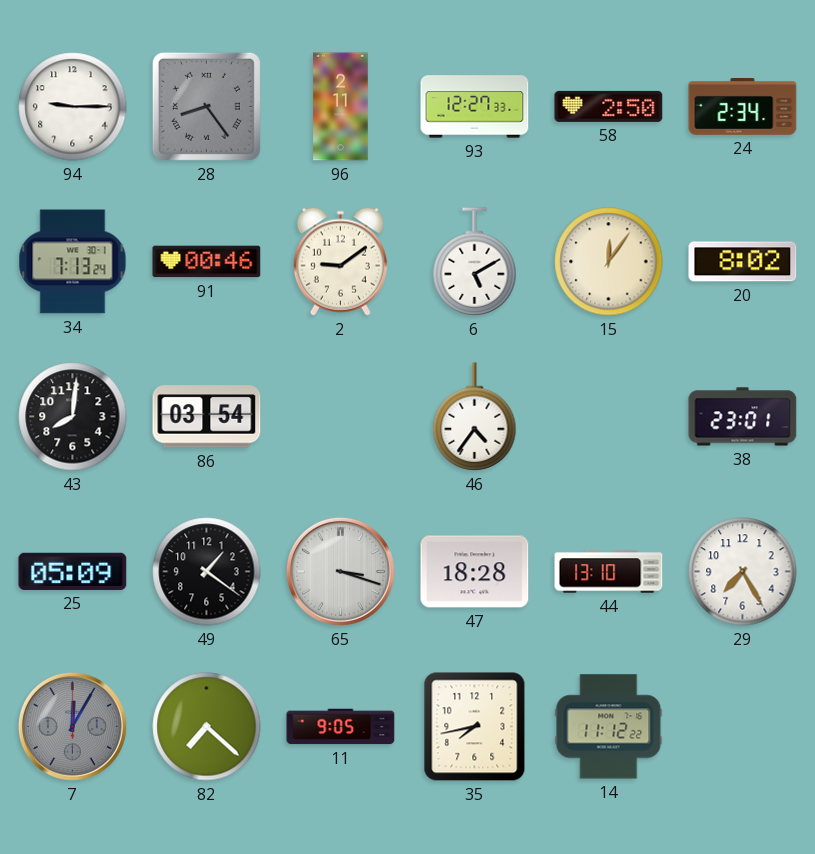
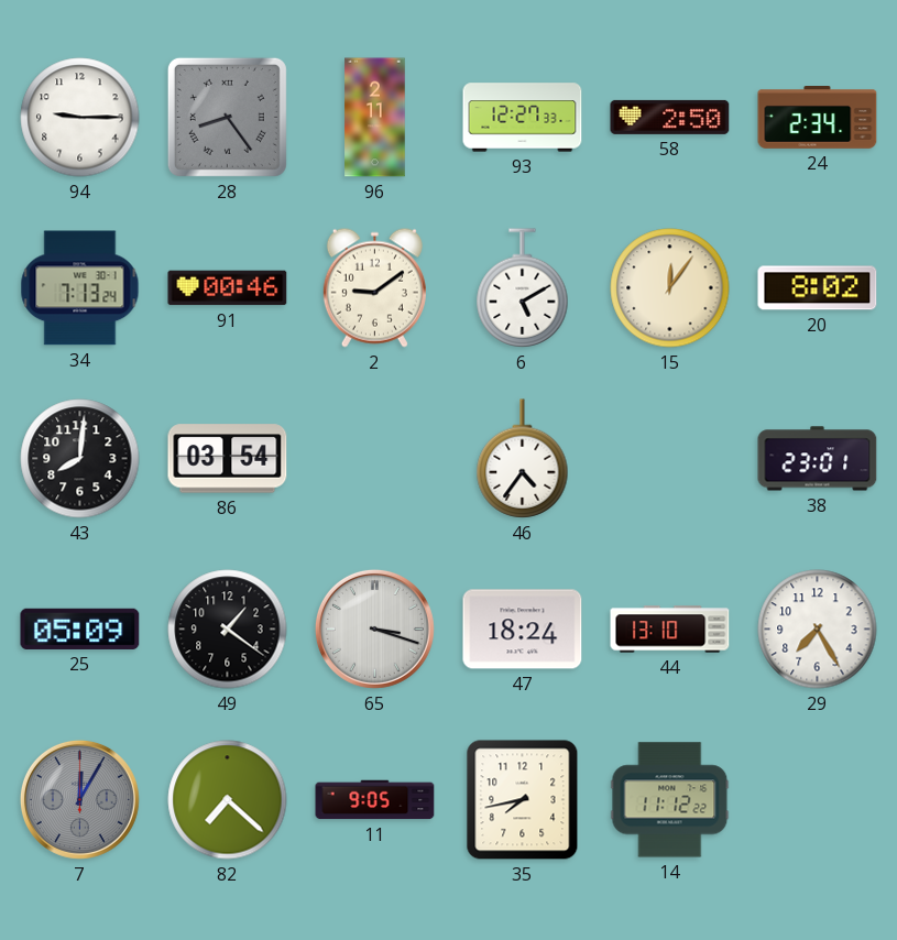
47: 18:28 -> 18:24 (523, 630)
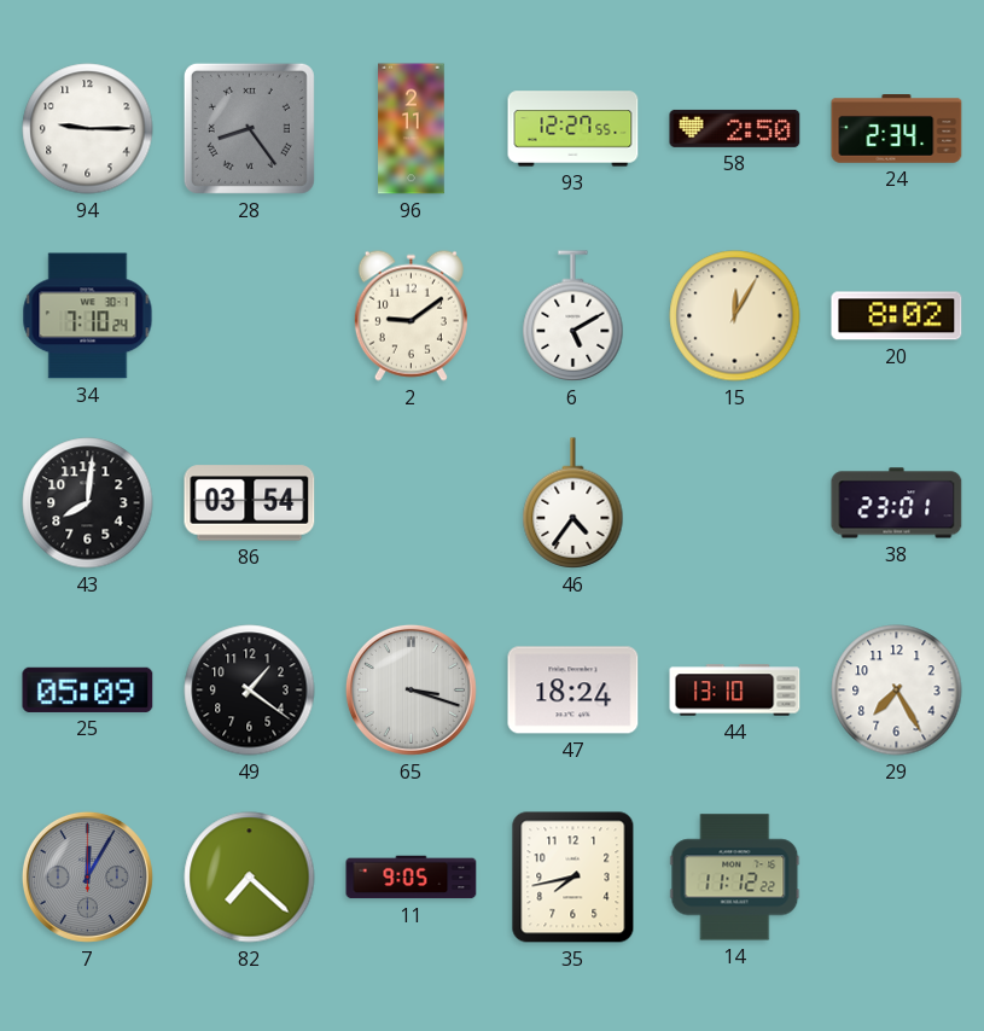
93: 12:27:33 -> 12:27:55 (573, 129)
34: 7:13 -> 7:10 (88, 316)
91: 00:46 -> none (228, 288)
15: 12:06 -> 12:05 (735, 316)
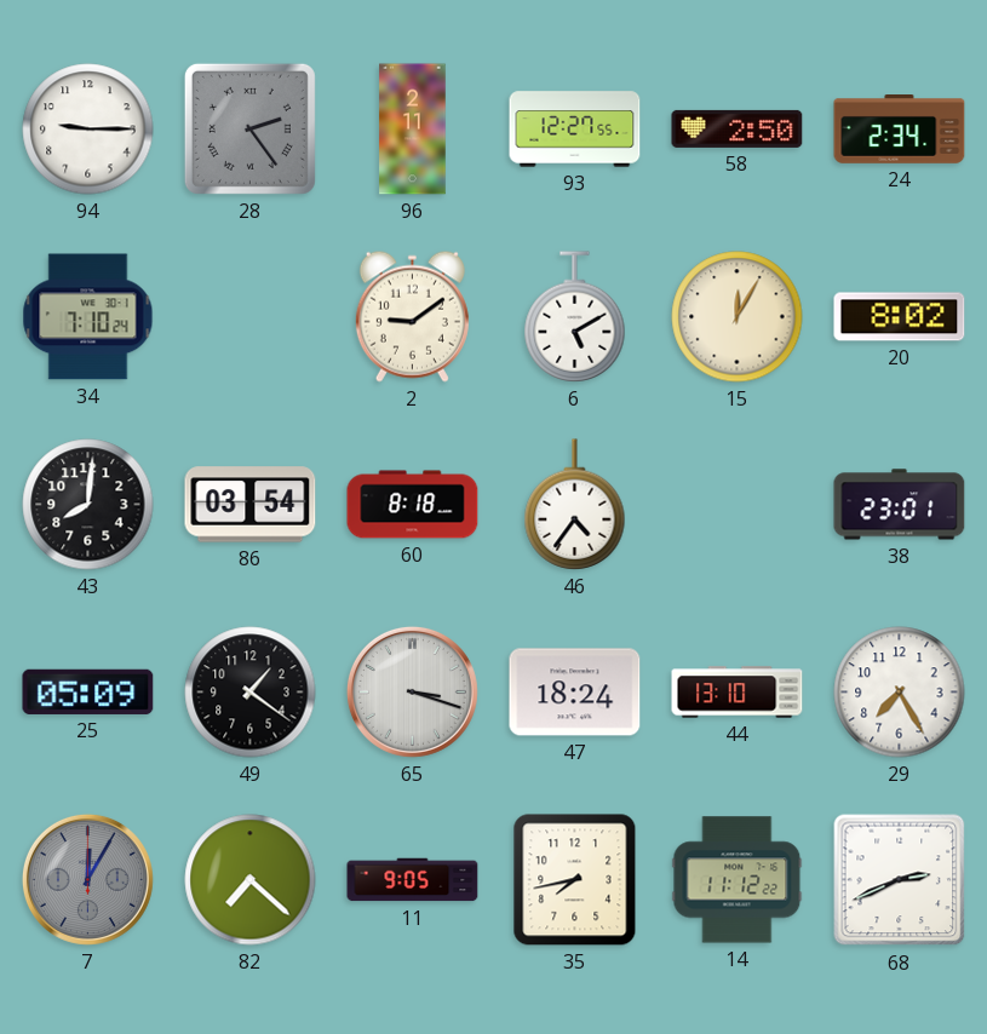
28: 8:24 -> 2:24 (249, 128)
60: none -> 8:18 (413, 505)
68: none -> 2:41 (900, 880)
